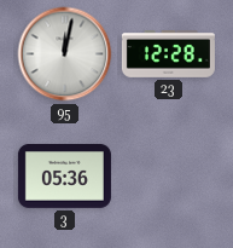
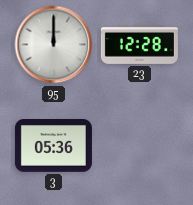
95: 12:02 -> 12:00 (54, 45)
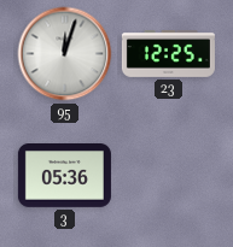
95: 12:00 -> 12:03 (65, 54)
23: 12:28 -> 12:25 (168, 54)
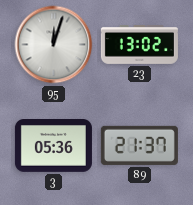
23: 12:25 -> 13:02 (139, 45)
89: none -> 21:37 (139, 145)
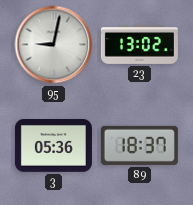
95: 12:03 -> 9:02 (54, 45)
89: 21:37 -> 18:37 (139, 145)
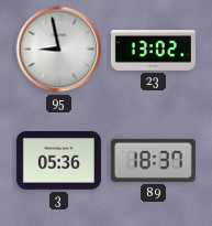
95: 9:02 -> 8:58 (59, 50)
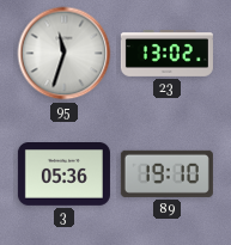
95: 8:58 -> 11:33 (65, 54)
89: 18:37 -> 19:10 (166, 173)
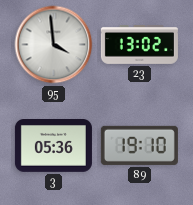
95: 11:33 -> 3:59 (54, 45)
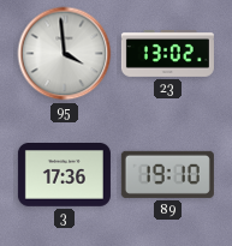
3: 05:36 -> 17:36 (64, 175)
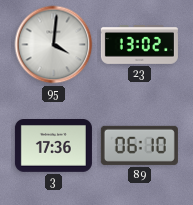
95: 3:59 -> 4:01 (54, 45)
89: 19:10 -> 06:10 (139, 145)
